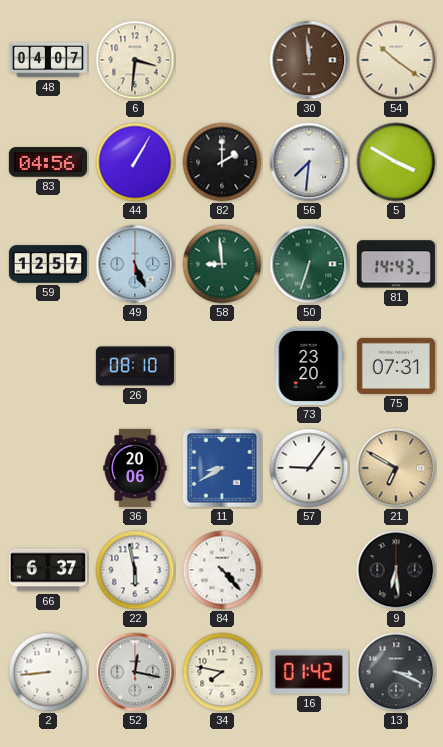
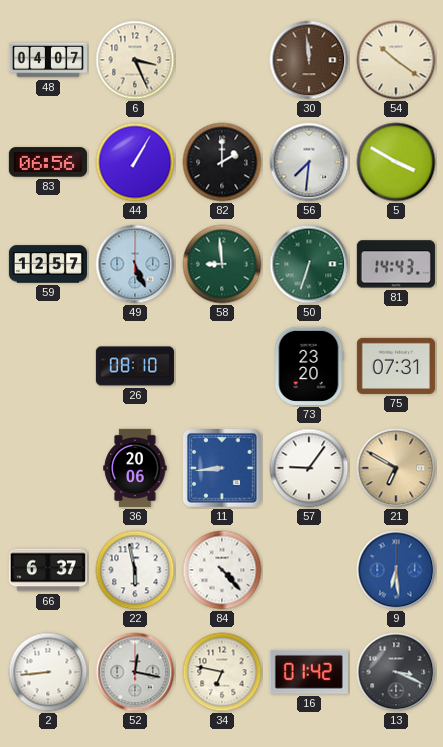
6: 3:31 -> 3:26 (135, 60)
83: 04:56 -> 06:56 (48, 162)
11: 8:40 -> 8:44 (222, 468)
9 dial: black -> blue (396, 570)
34: 7:47 -> 6:47 (222, 672)
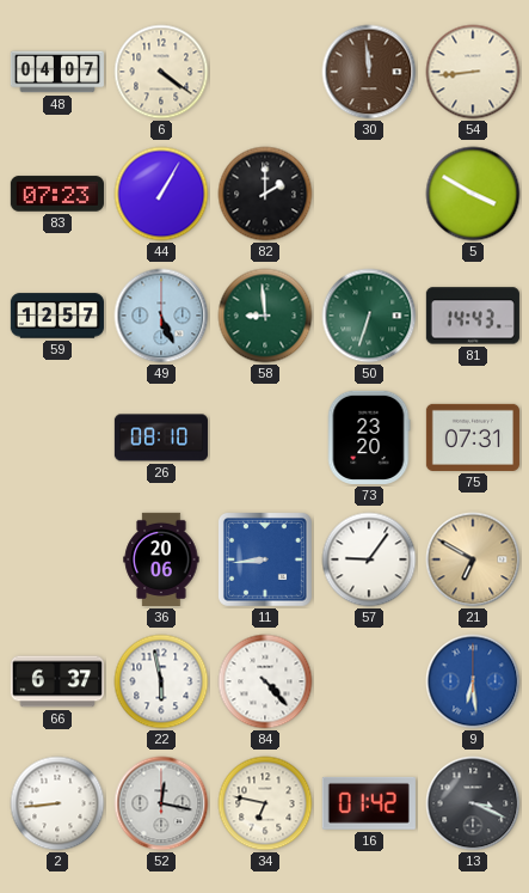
6: 3:26 -> 4:21 (161, 72)
54: 10:21 -> 8:44 (473, 72)
83: 06:56 -> 07:23 (57, 194)
56: 7:31 -> none (309, 162)
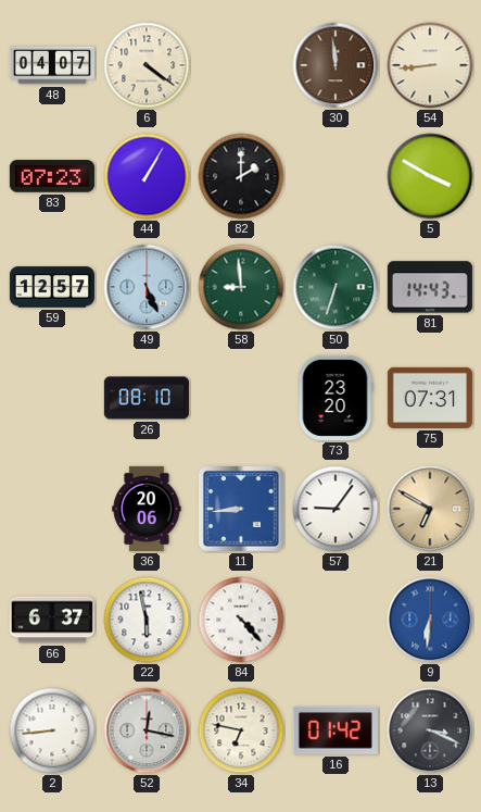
9: 6:29 -> 6:31 (430, 620)
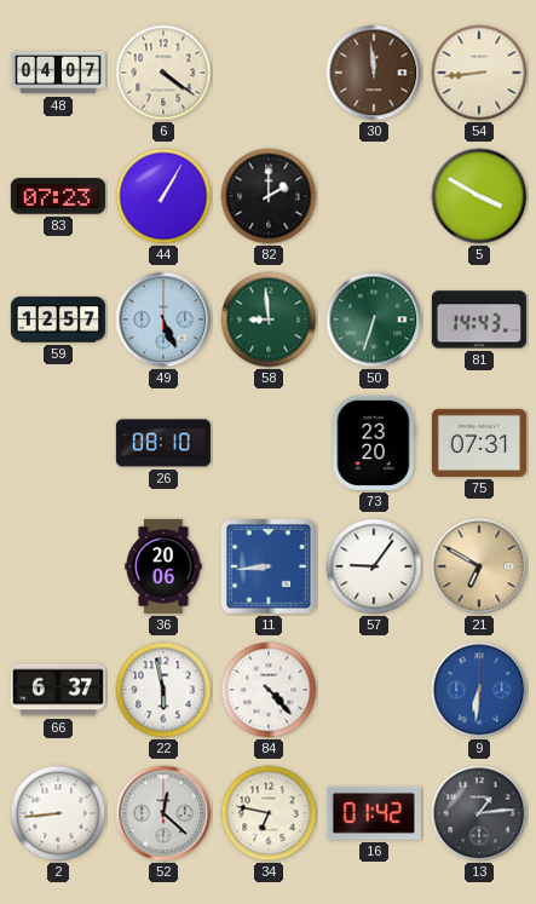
52: 12:17 -> 12:22 (163, 813)
13: 3:19 -> 1:14 (479, 813)
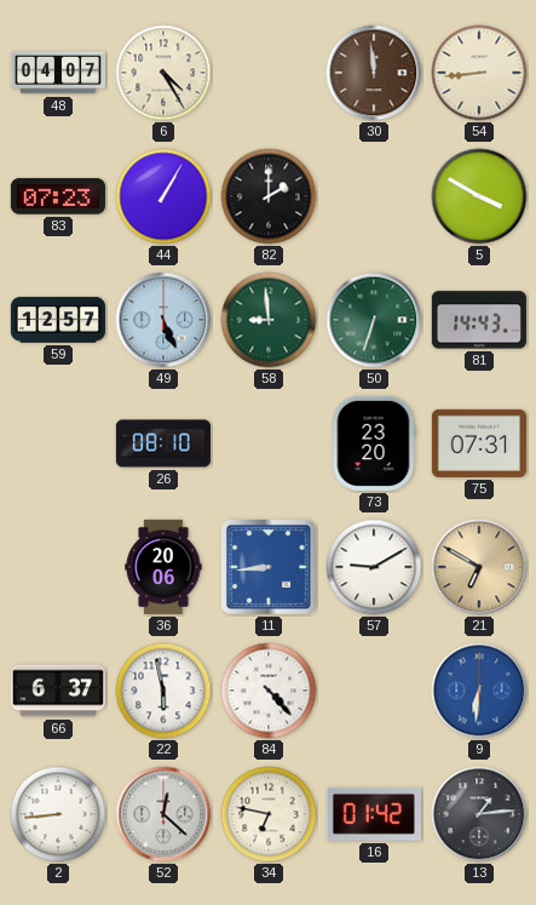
6: 4:21 -> 4:25 (163, 73)
57: 9:06 -> 9:10 (374, 567)
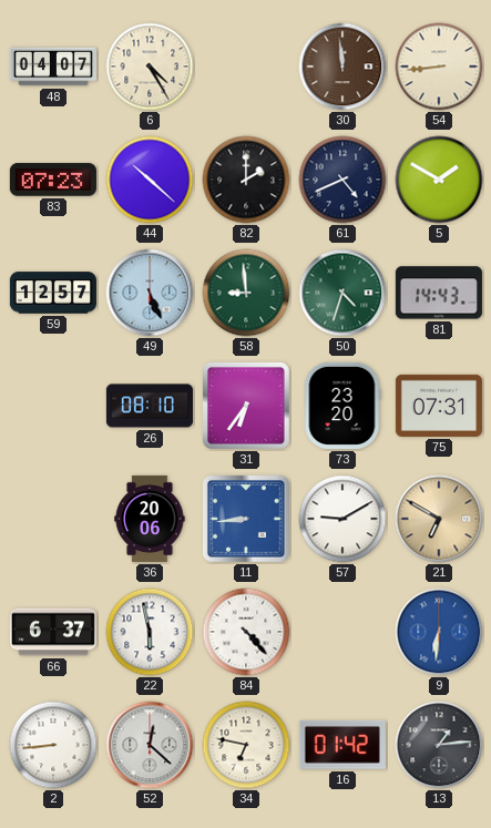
44: 1:05 -> 10:22 (150, 180)
61: none -> 4:41 (342, 180)
5: 3:50 -> 1:50 (439, 180)
50: 6:33 -> 4:33 (342, 293)
31: none -> 6:36 (246, 406)
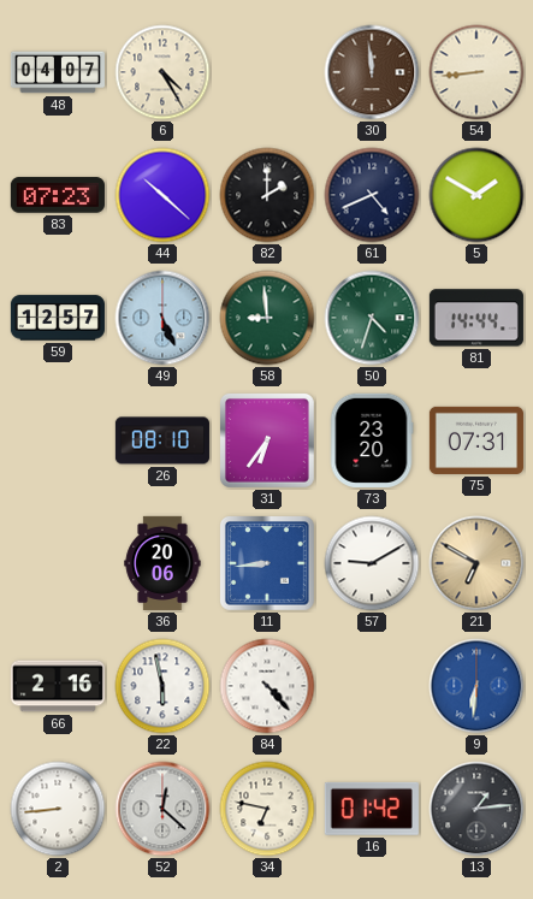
81: 14:43 -> 14:44 (476, 318)
66: 6:37 -> 2:16 (58, 686)
